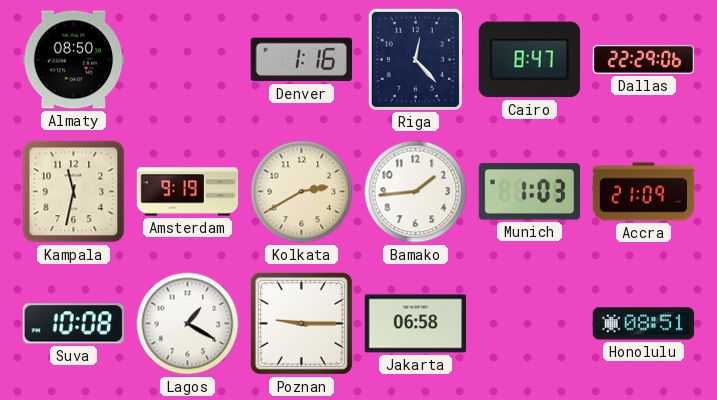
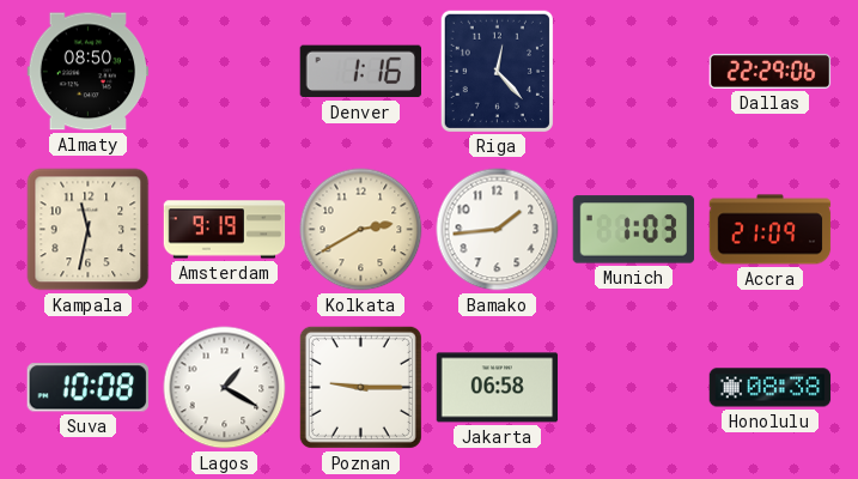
Cairo: 8:47 -> none (529, 60)
Honolulu: 08:51 -> 08:38 (771, 388)
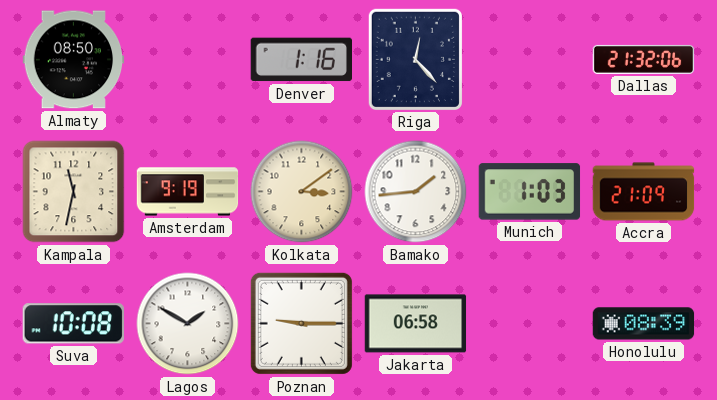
Dallas: 22:29 -> 21:32 (644, 59)
Kolkata: 2:40 -> 3:09 (302, 192)
Lagos: 1:20 -> 1:50 (188, 324)
Honolulu: 08:38 -> 08:39 (644, 324)
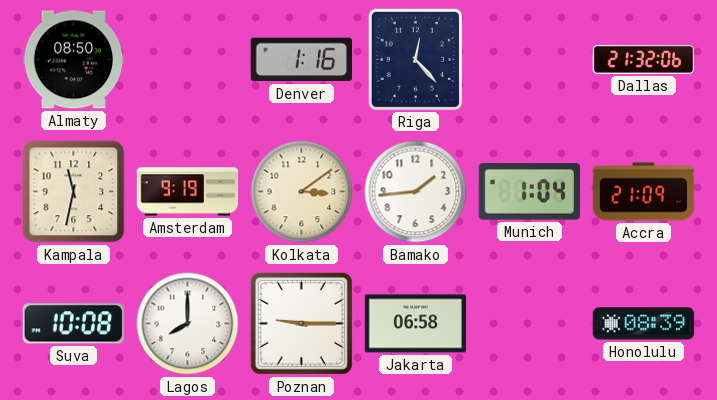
Munich: 1:03 -> 1:04 (530, 192)
Lagos: 1:50 -> 8:00 (188, 324)
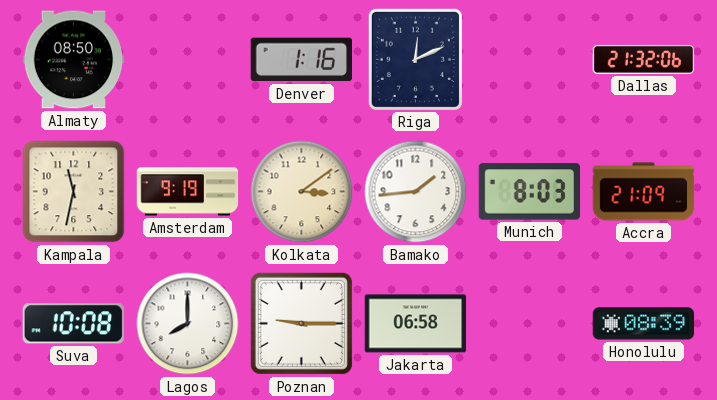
Riga: 12:23 -> 12:11 (415, 59)
Munich: 1:04 -> 8:03 (530, 192)
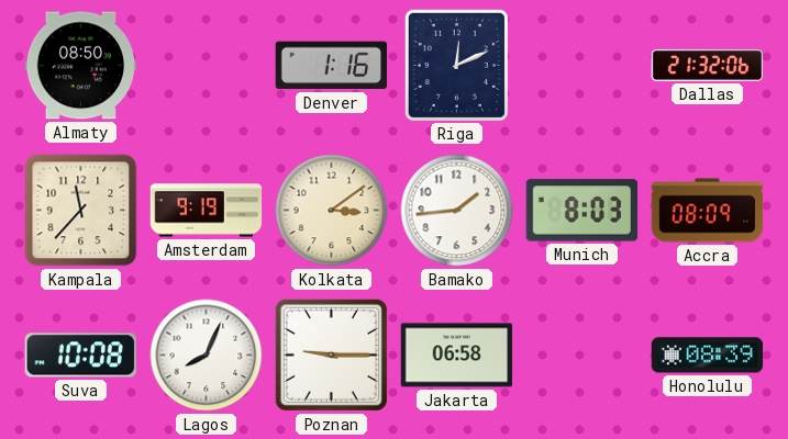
Kampala: 11:32 -> 11:37 (81, 211)
Accra: 21:09 -> 08:09 (708, 211)
Lagos: 8:00 -> 8:04 (207, 356)
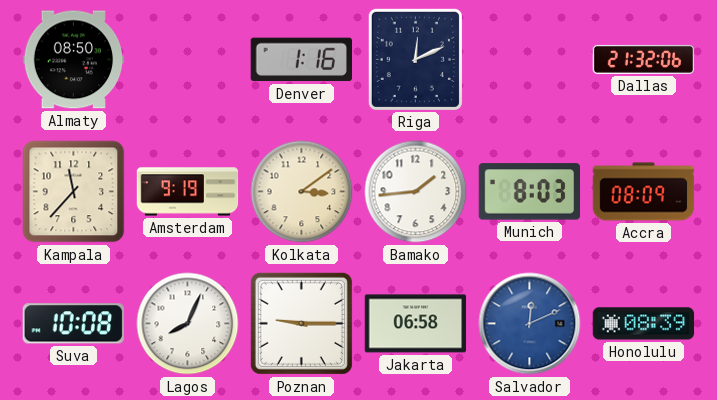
Salvador: none -> 12:11 (530, 324)
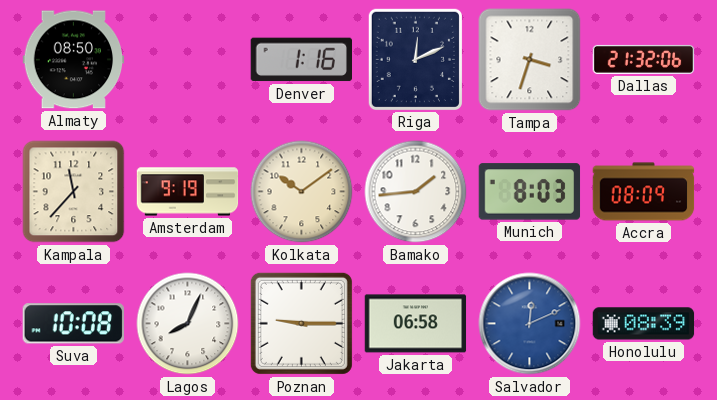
Tampa: none -> 3:33 (530, 60)
Kolkata: 3:09 -> 10:09 (302, 192)
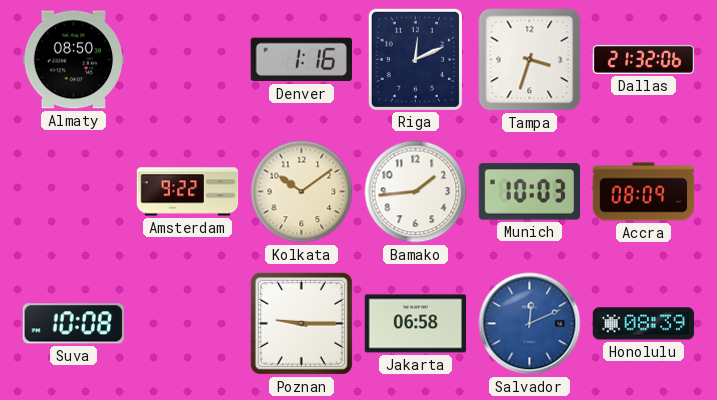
Kampala: 11:37 -> none (74, 192)
Amsterdam: 9:19 -> 9:22 (188, 192)
Munich: 8:03 -> 10:03 (530, 192)
Lagos: 8:04 -> none (188, 324)
